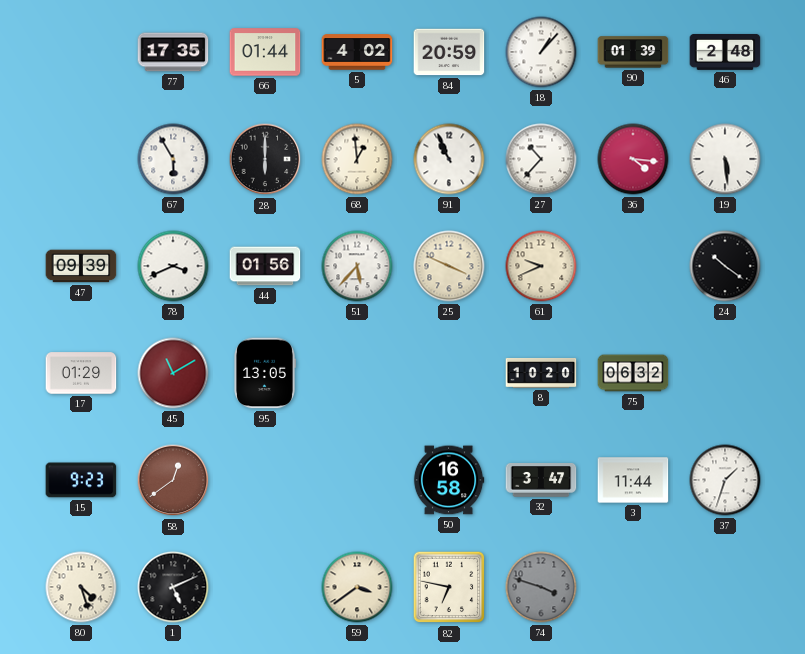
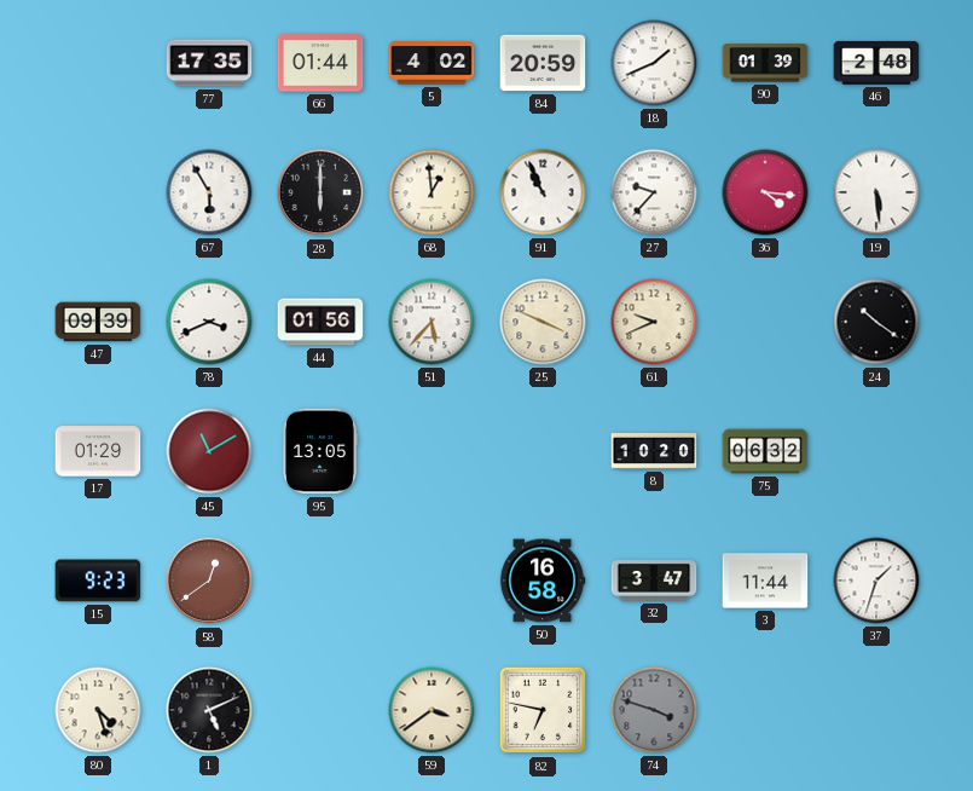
18: 1:07 -> 1:41 (654, 63)
27: 10:37 -> 9:37 (654, 192)
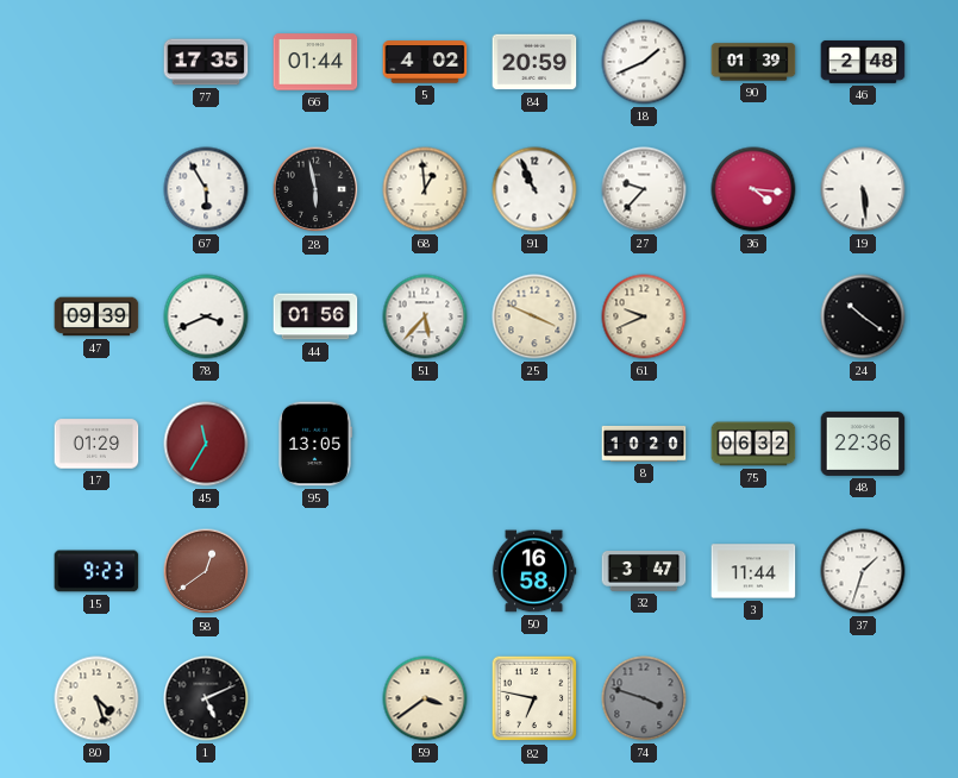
28: 6:00 -> 5:58 (315, 189)
45: 11:10 -> 11:35 (206, 444)
48: none -> 22:36 (863, 444)
